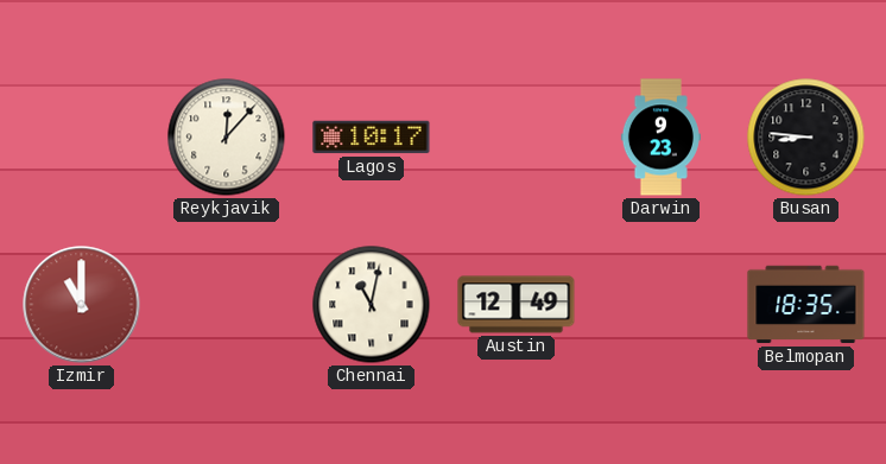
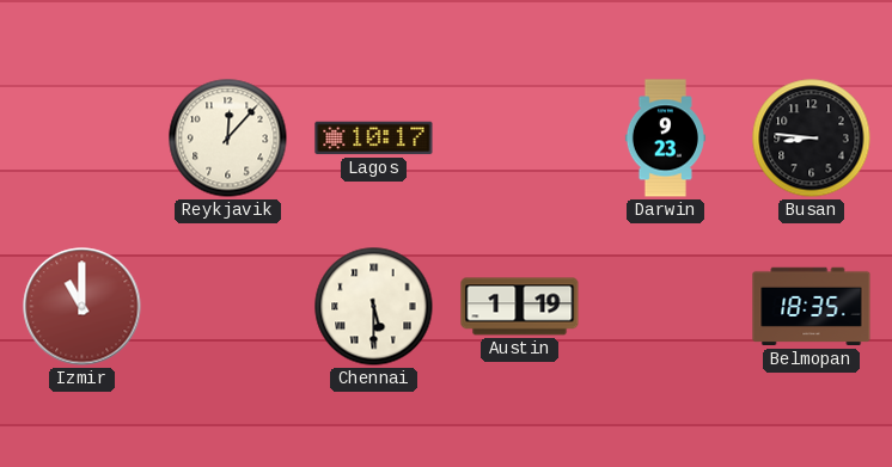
Chennai: 11:02 -> 5:30 (374, 307)
Austin: 12:49 -> 1:19 (520, 307)
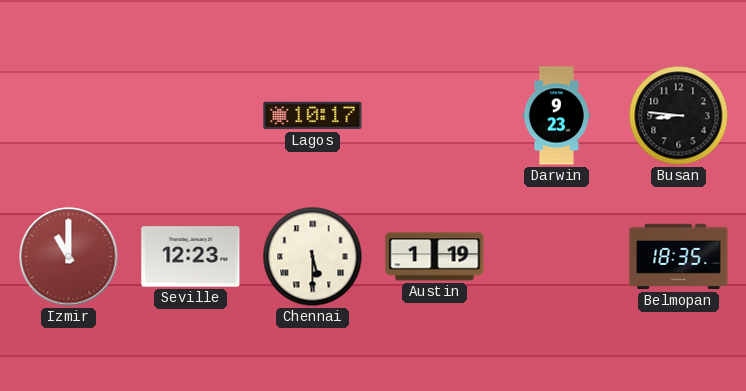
Reykjavik: 12:07 -> none (228, 139)
Seville: none -> 12:23 (191, 257)
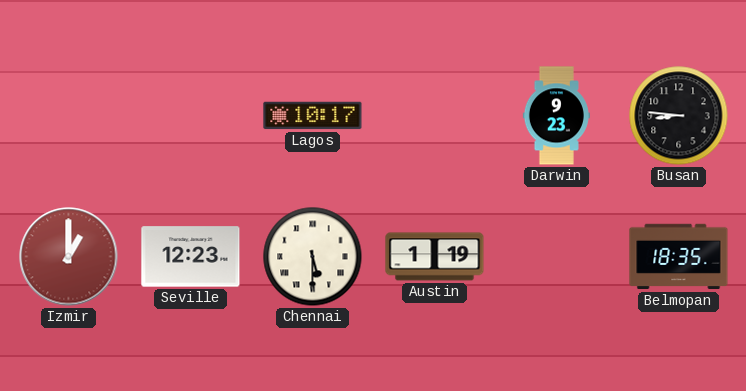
Izmir: 11:00 -> 1:00 (69, 257)
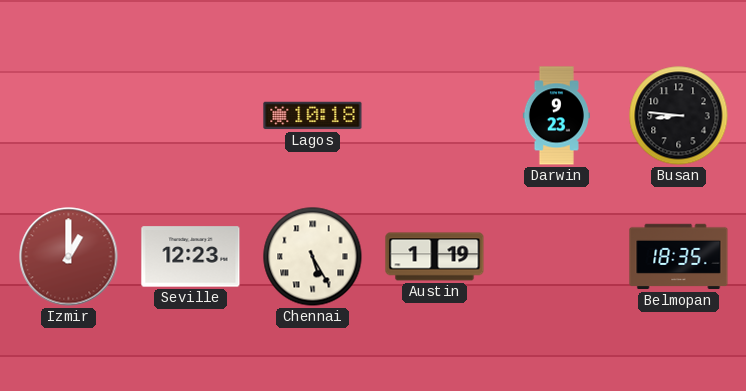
Lagos: 10:17 -> 10:18 (313, 116)
Chennai: 5:30 -> 5:25 (313, 257)
